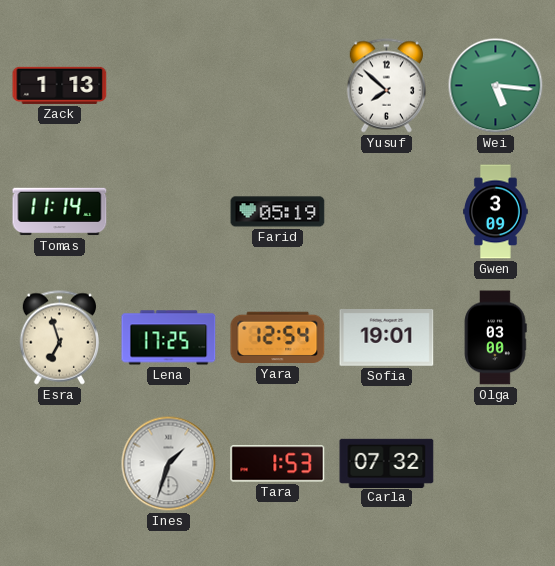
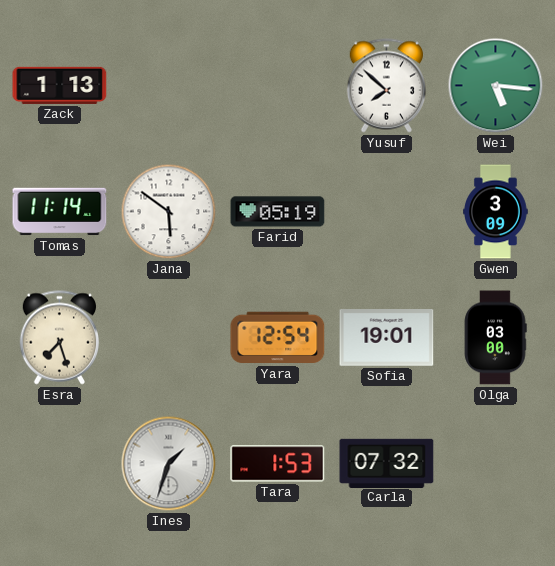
Jana: none -> 5:51 (169, 212)
Esra: 6:57 -> 7:27 (59, 338)
Lena: 17:25 -> none (169, 338)
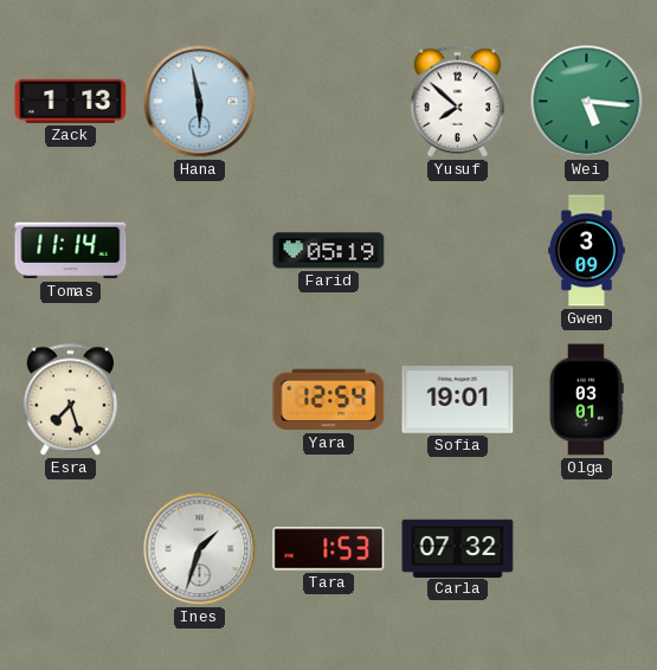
Hana: none -> 5:58 (200, 102)
Jana: 5:51 -> none (169, 212)
Olga: 03:00 -> 03:01 (586, 400)
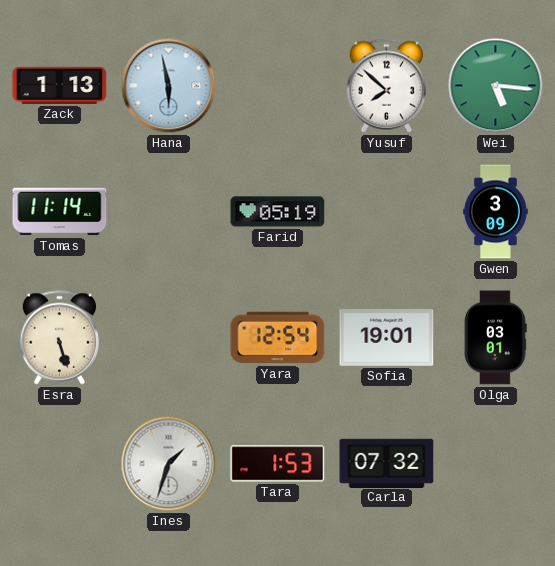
Esra: 7:27 -> 5:27 (59, 338)
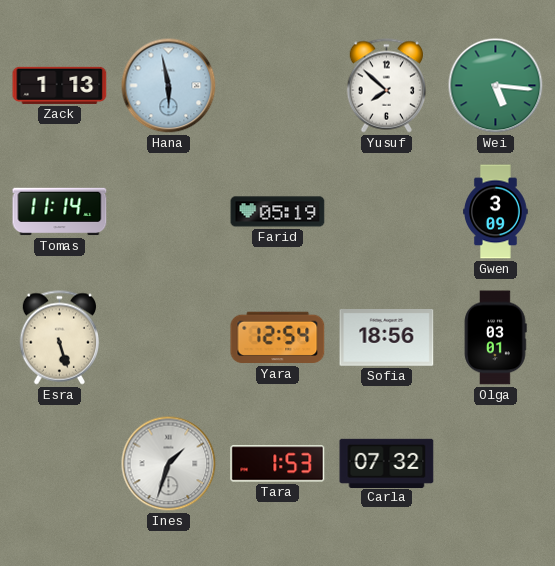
Sofia: 19:01 -> 18:56 (387, 338)
